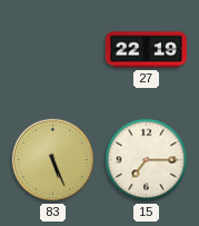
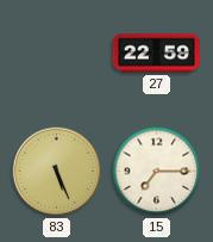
27: 22:19 -> 22:59 (156, 54)
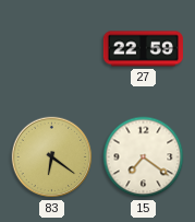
83: 5:26 -> 6:21 (52, 157)
15: 7:15 -> 7:21 (144, 157)
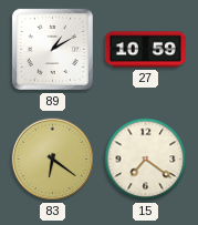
89: none -> 1:10 (52, 49)
27: 22:59 -> 10:59 (145, 50)
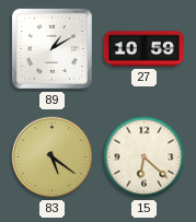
83: 6:21 -> 5:21 (53, 157)
15: 7:21 -> 6:22 (145, 157)
